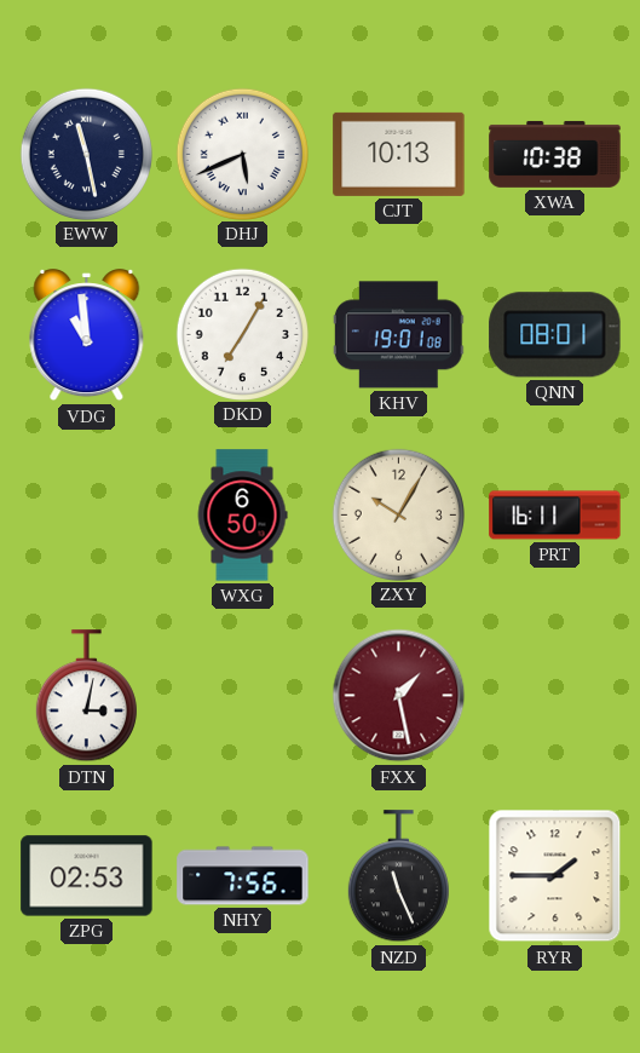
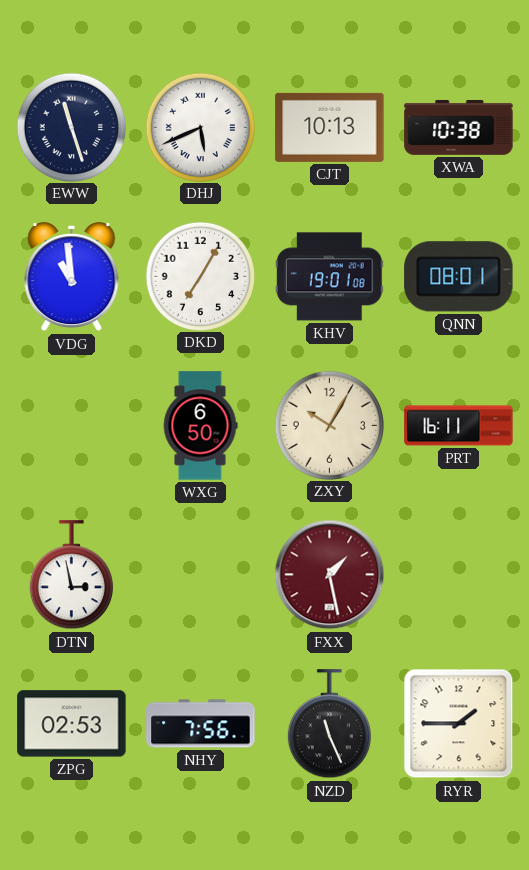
EWW: 11:28 -> 11:27 (71, 127)
DTN: 3:02 -> 2:58 (71, 575)
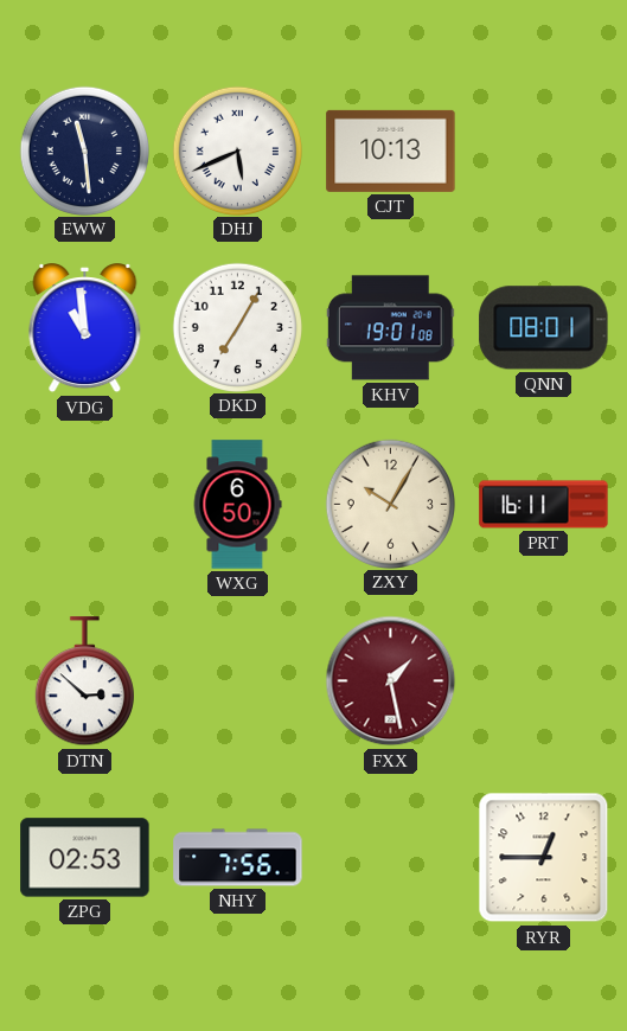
EWW: 11:27 -> 11:29 (84, 151)
XWA: 10:38 -> none (459, 127)
DTN: 2:58 -> 2:52 (84, 681)
NZD: 11:26 -> none (329, 724)
RYR: 1:45 -> 12:45 (544, 858)
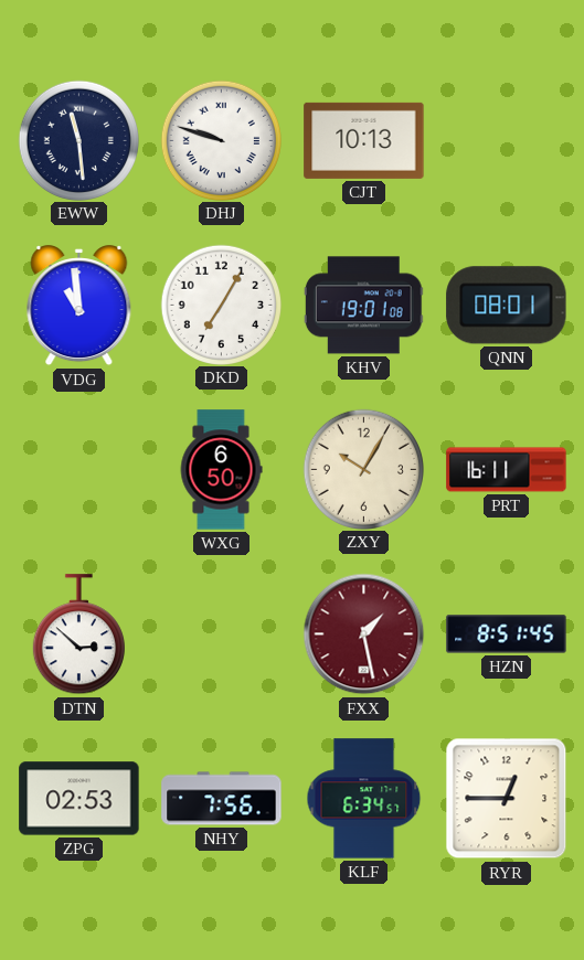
DHJ: 5:41 -> 9:48 (221, 140)
HZN: none -> 8:51 (507, 634)
KLF: none -> 6:34 (364, 799)
